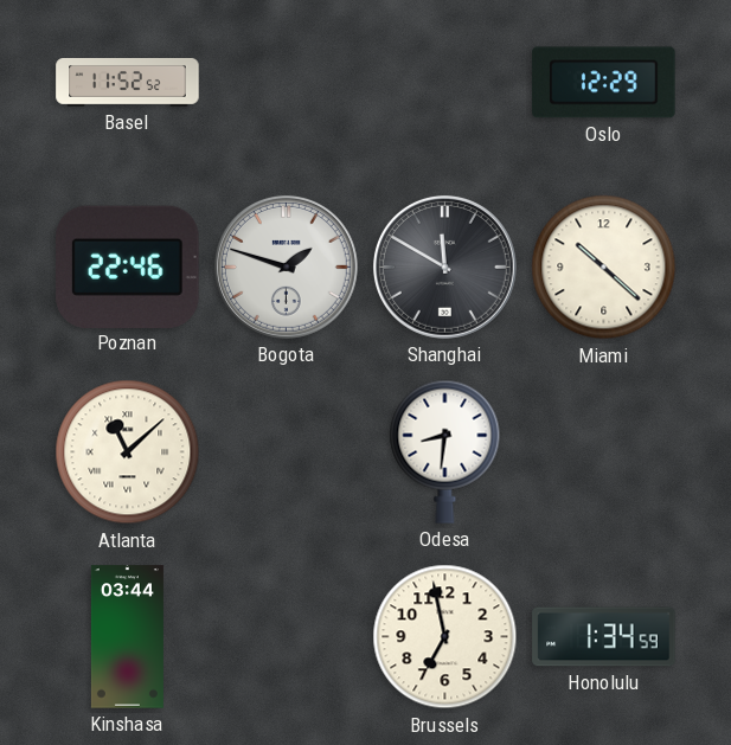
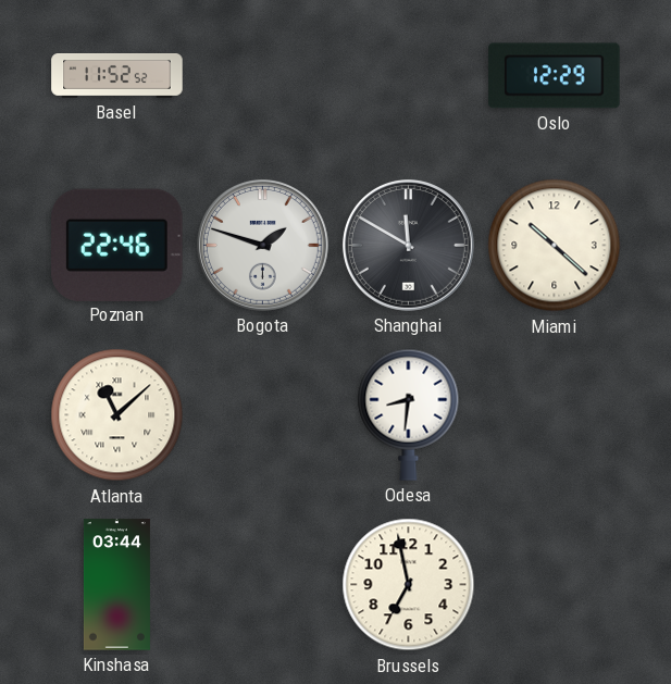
Honolulu: 1:34 -> none (604, 637)
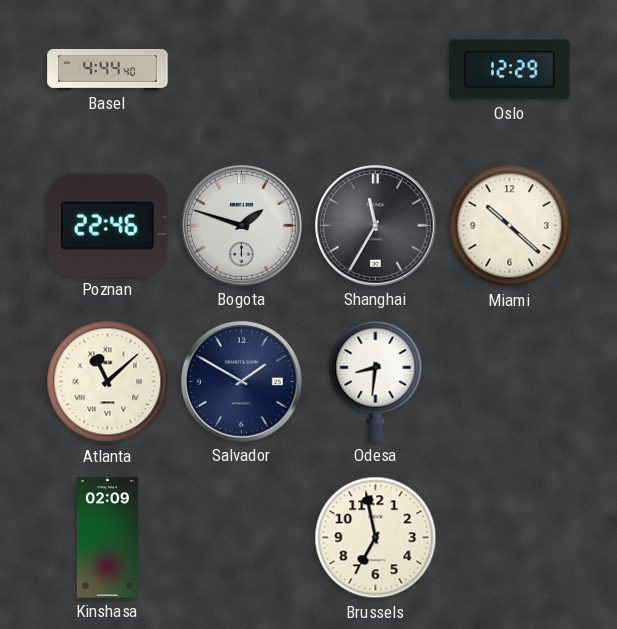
Basel: 11:52 -> 4:44 (108, 70)
Shanghai: 11:50 -> 11:35 (375, 225)
Salvador: none -> 1:50 (241, 381)
Kinshasa: 03:44 -> 02:09 (107, 538)
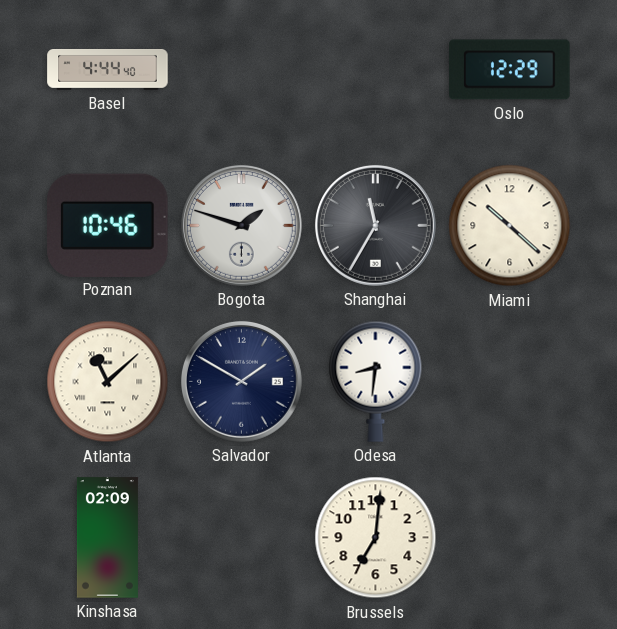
Poznan: 22:46 -> 10:46 (108, 225)
Brussels: 6:58 -> 7:01 (376, 538)
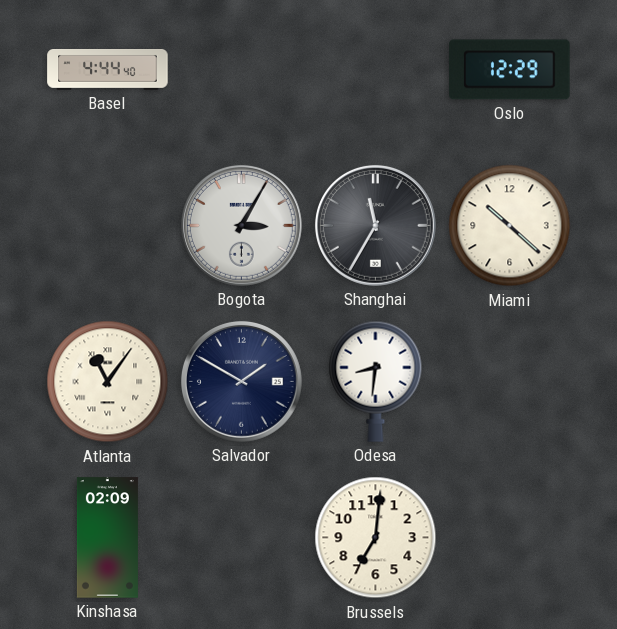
Poznan: 10:46 -> none (108, 225)
Bogota: 1:48 -> 3:05 (241, 225)
Atlanta: 11:08 -> 11:06 (108, 382)
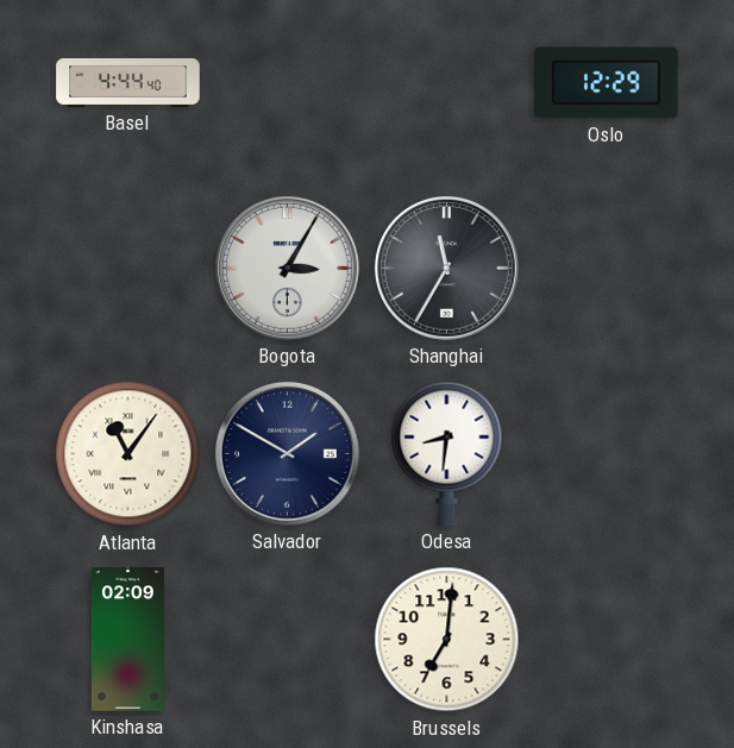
Miami: 10:22 -> none (510, 226)
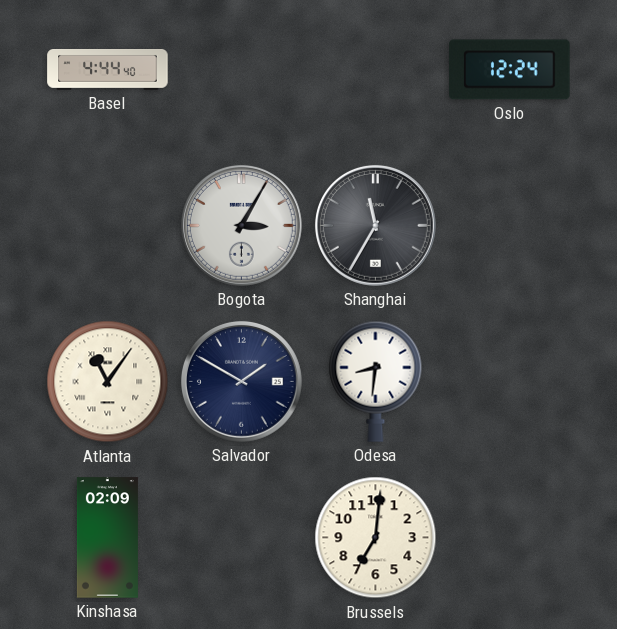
Oslo: 12:29 -> 12:24 (510, 70)
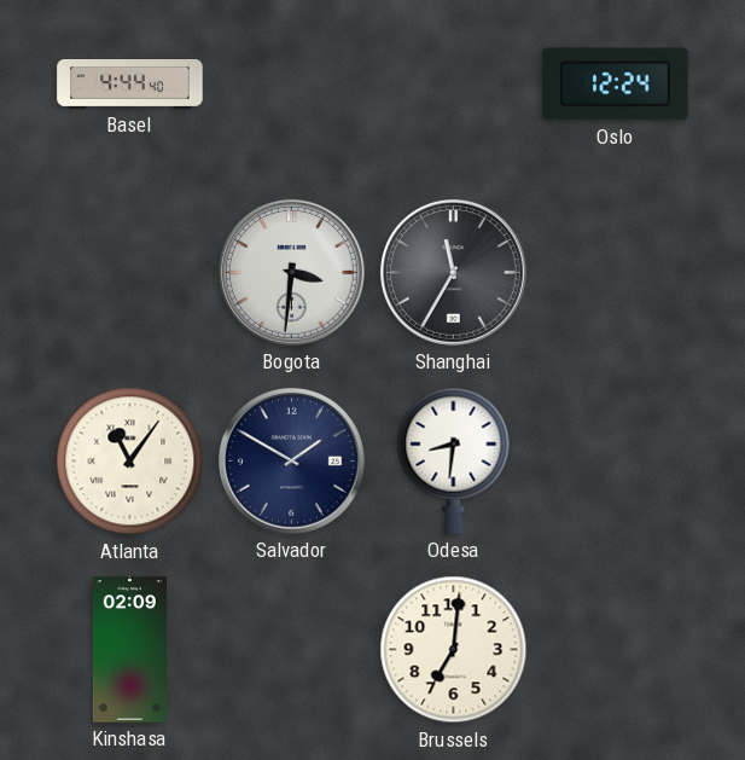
Bogota: 3:05 -> 3:31 (291, 272)
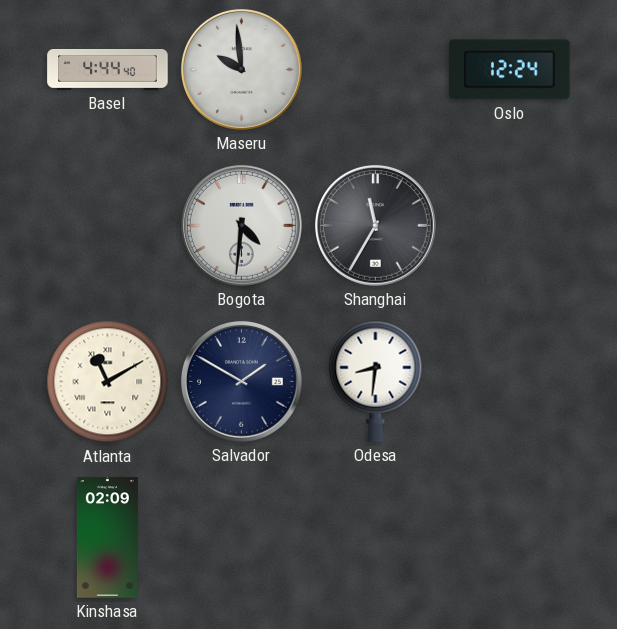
Maseru: none -> 9:59 (241, 69)
Bogota: 3:31 -> 4:31 (241, 225)
Atlanta: 11:06 -> 11:10 (108, 382)
Brussels: 7:01 -> none (454, 650)
